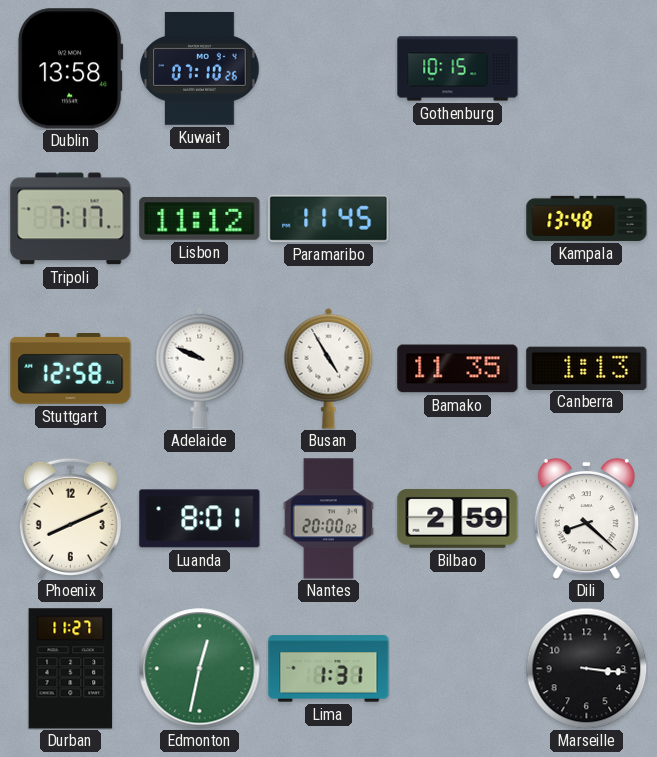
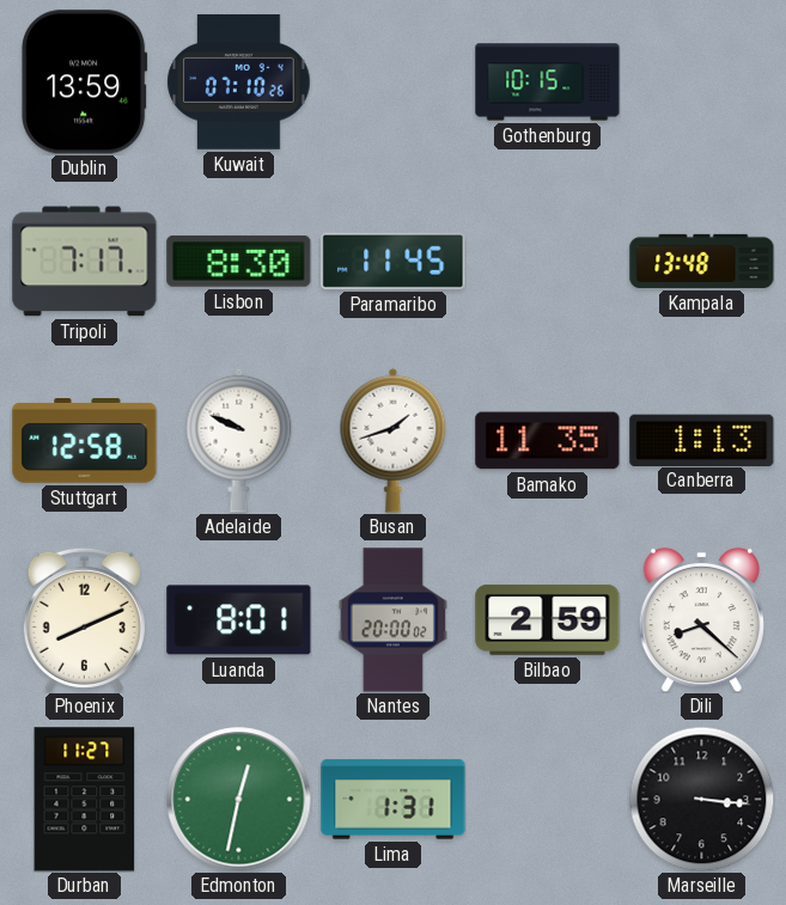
Dublin: 13:58 -> 13:59 (85, 82)
Lisbon: 11:12 -> 8:30 (239, 261)
Busan: 4:55 -> 1:42 (394, 440)
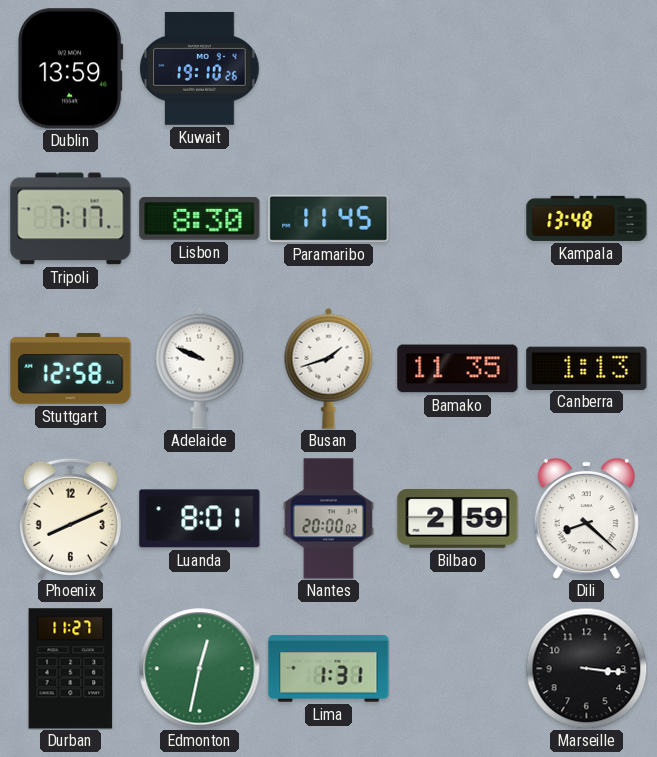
Kuwait: 07:10 -> 19:10 (200, 69)
Gothenburg: 10:15 -> none (548, 82)
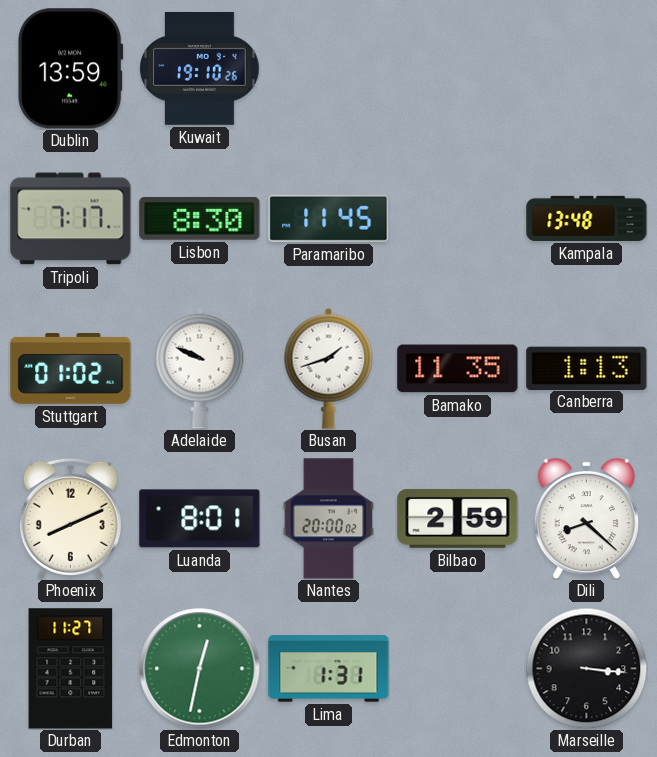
Stuttgart: 12:58 -> 01:02 (71, 369)
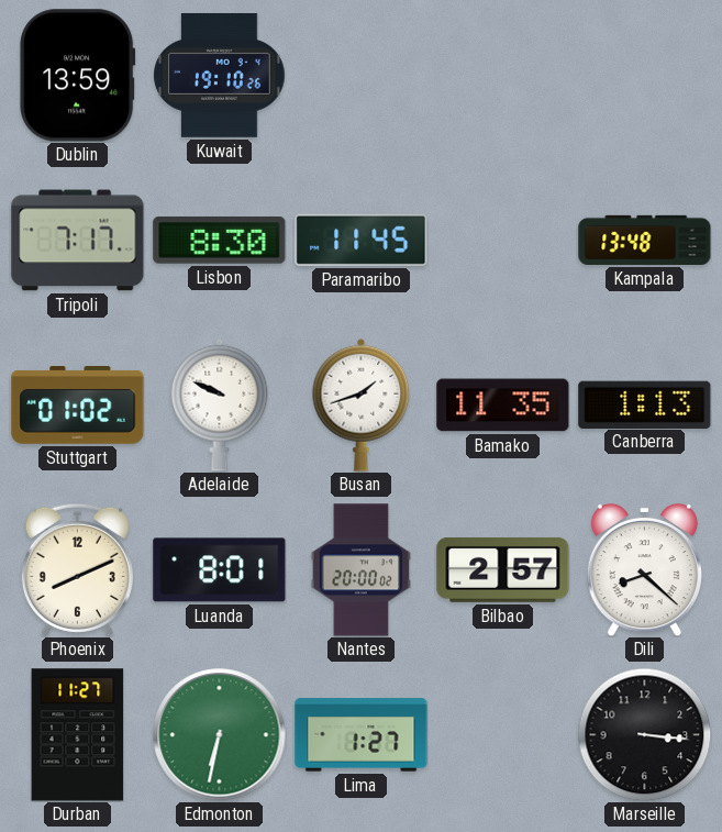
Bilbao: 2:59 -> 2:57 (503, 569)
Edmonton: 12:32 -> 6:32 (220, 735)
Lima: 1:31 -> 1:27 (362, 735)
